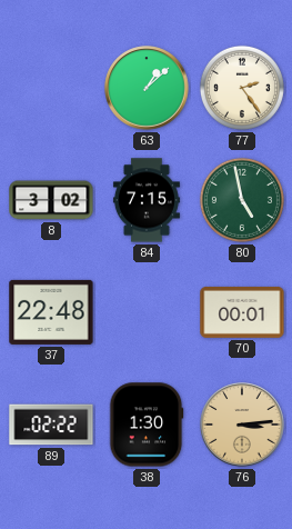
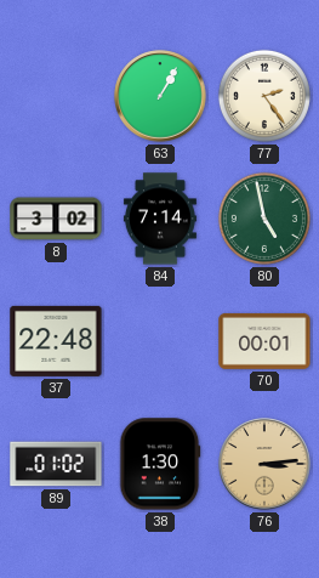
63: 1:08 -> 1:05 (160, 96)
84: 7:15 -> 7:14 (160, 219)
89: 02:22 -> 01:02 (56, 464)
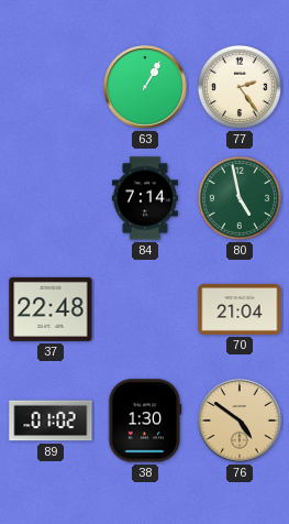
8: 3:02 -> none (56, 219)
70: 00:01 -> 21:04 (240, 309)
76: 3:14 -> 4:51 (240, 421)
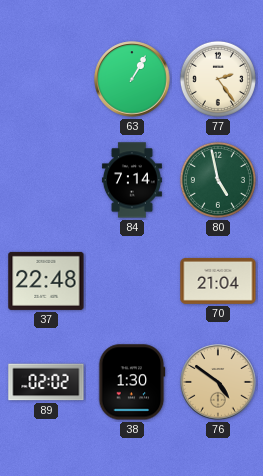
89: 01:02 -> 02:02 (46, 382)
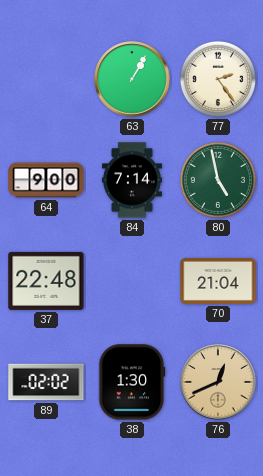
64: none -> 9:00 (46, 180)
76: 4:51 -> 12:41 (218, 382)
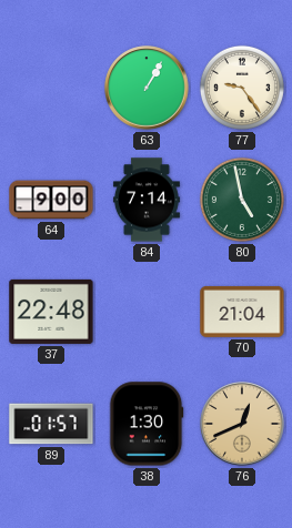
77: 2:24 -> 9:24 (242, 88)
89: 02:02 -> 01:57 (51, 424)
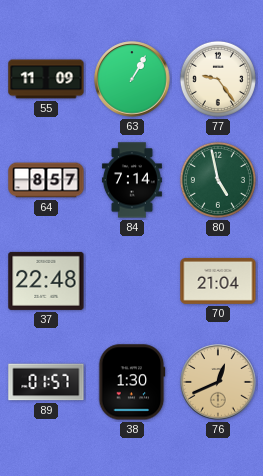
55: none -> 11:09 (46, 79)
64: 9:00 -> 8:57 (46, 180)
